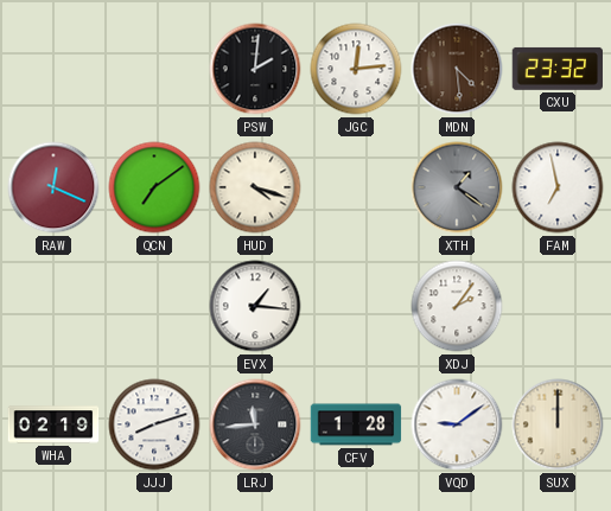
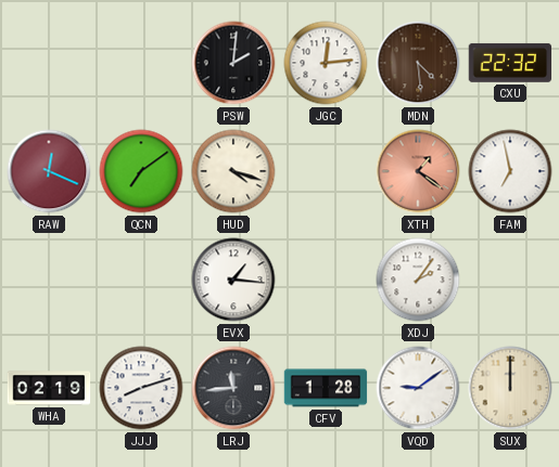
CXU: 23:32 -> 22:32 (509, 63)
XTH dial: grey -> salmon (418, 171)
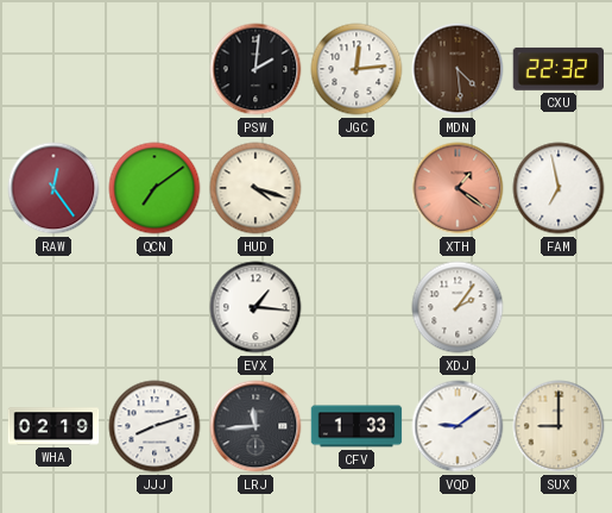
RAW: 12:19 -> 12:24 (53, 188)
CFV: 1:28 -> 1:33 (357, 426)
SUX: 12:00 -> 9:00 (559, 426)
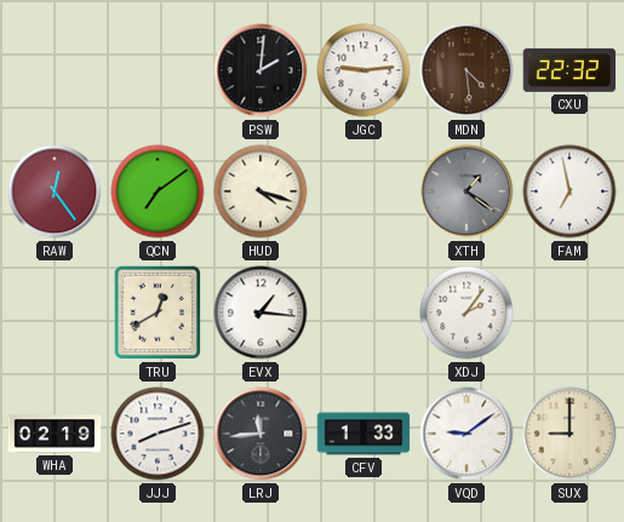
JGC: 12:14 -> 9:14 (363, 70)
XTH dial: salmon -> grey (466, 191)
TRU: none -> 12:40 (158, 312)
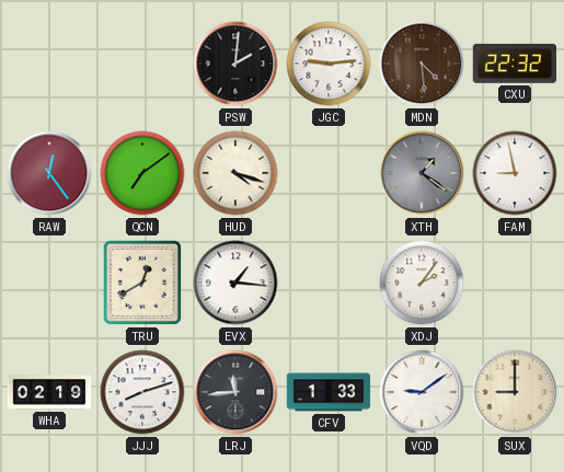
FAM: 6:58 -> 8:58 (515, 173)
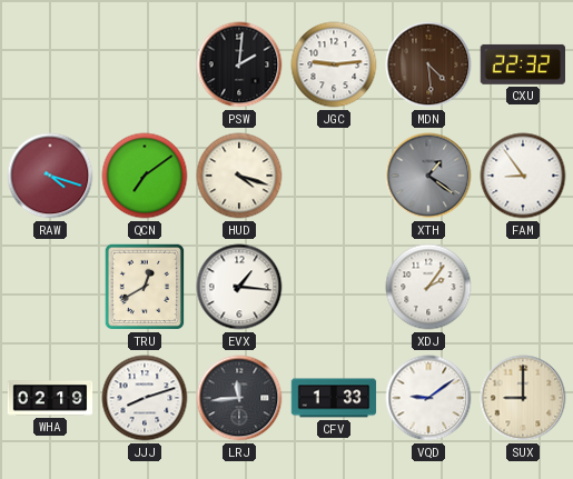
RAW: 12:24 -> 4:18 (50, 176)
FAM: 8:58 -> 8:54 (523, 176)
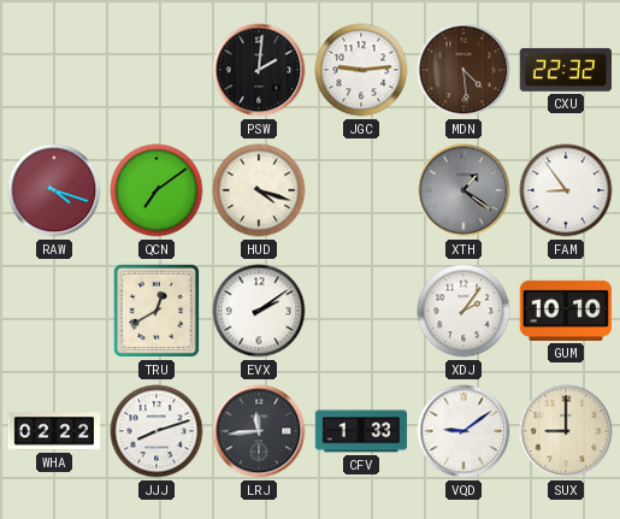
EVX: 1:16 -> 2:09 (259, 311)
GUM: none -> 10:10 (566, 311)
WHA: 02:19 -> 02:22 (54, 431)
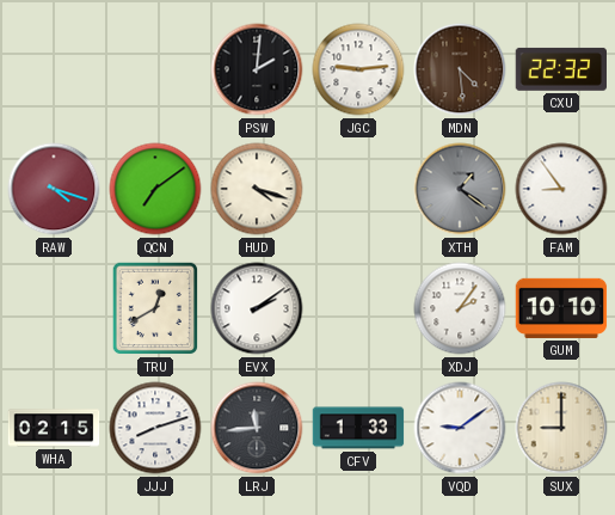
WHA: 02:22 -> 02:15 (54, 428)
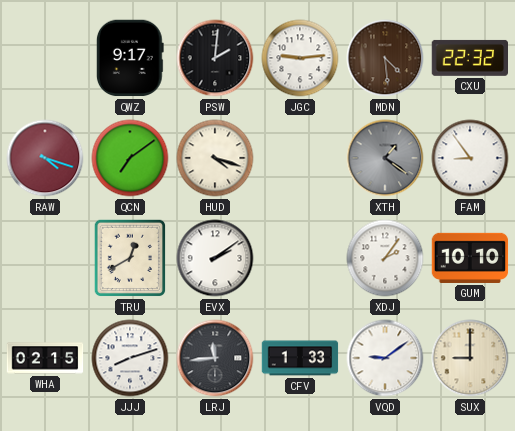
QWZ: none -> 9:17 (130, 58)
